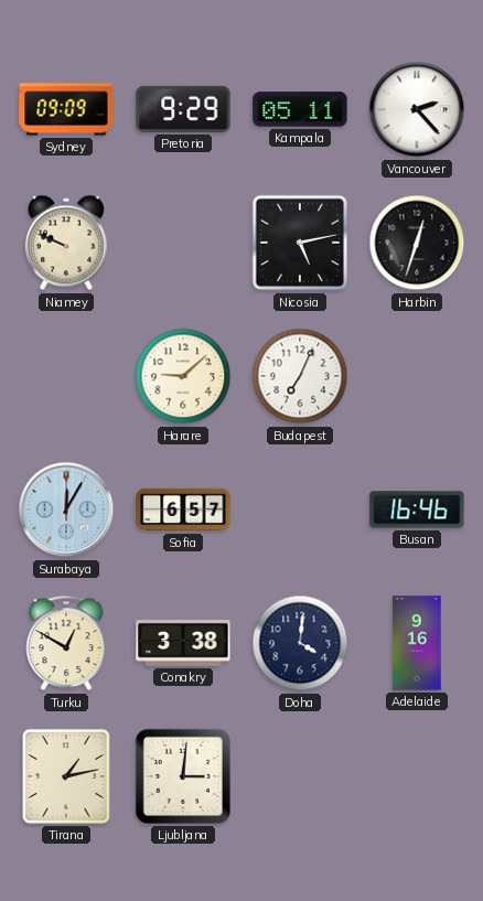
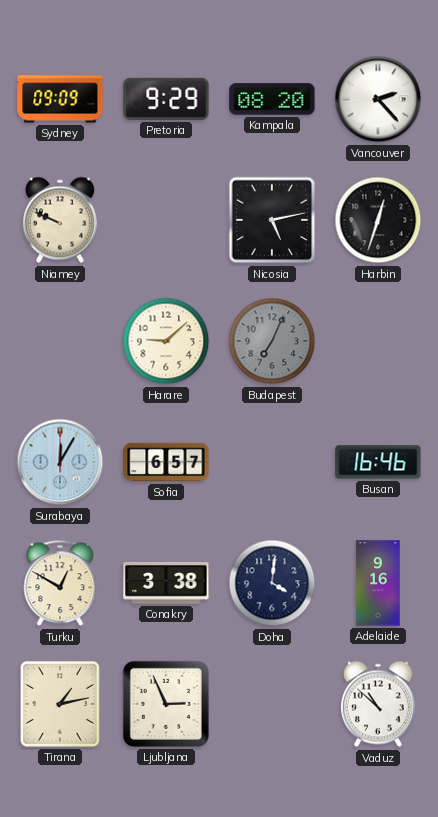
Kampala: 05:11 -> 08:20 (272, 99)
Budapest dial: white -> grey (272, 341)
Ljubljana: 3:01 -> 2:56 (166, 704)
Vaduz: none -> 10:52 (378, 704)
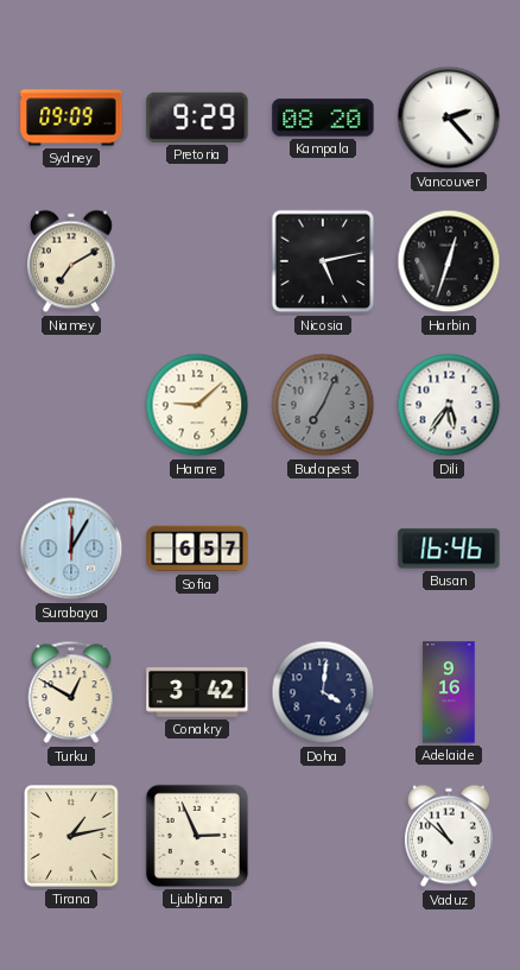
Niamey: 9:49 -> 7:10 (71, 261)
Dili: none -> 5:36 (449, 405)
Conakry: 3:38 -> 3:42 (197, 693)
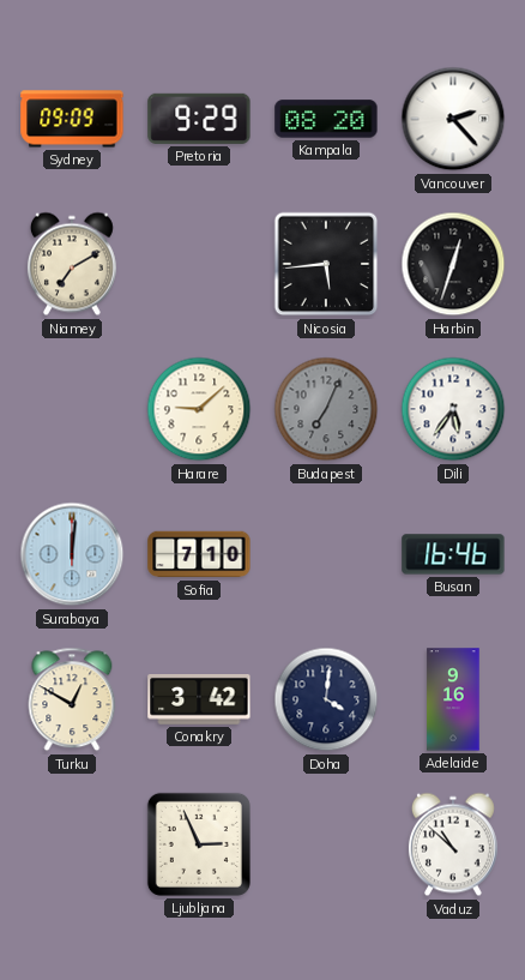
Nicosia: 5:13 -> 5:44 (326, 264)
Surabaya: 12:05 -> 12:01 (72, 554)
Sofia: 6:57 -> 7:10 (199, 554)
Tirana: 1:13 -> none (71, 836)
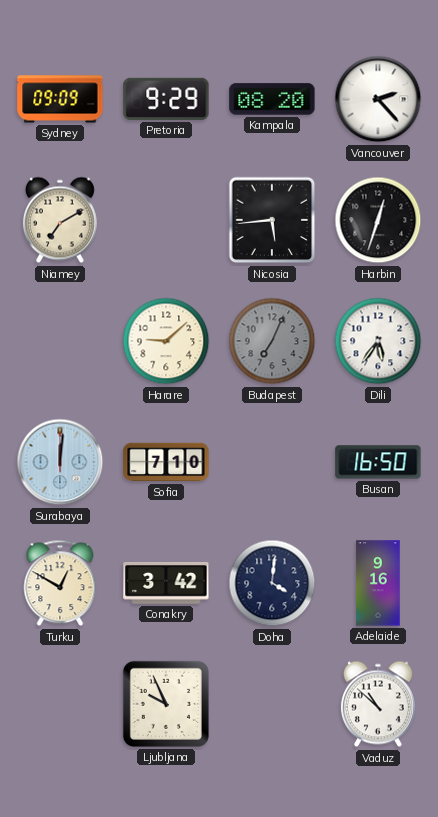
Busan: 16:46 -> 16:50 (378, 462)
Ljubljana: 2:56 -> 9:56 (166, 704)
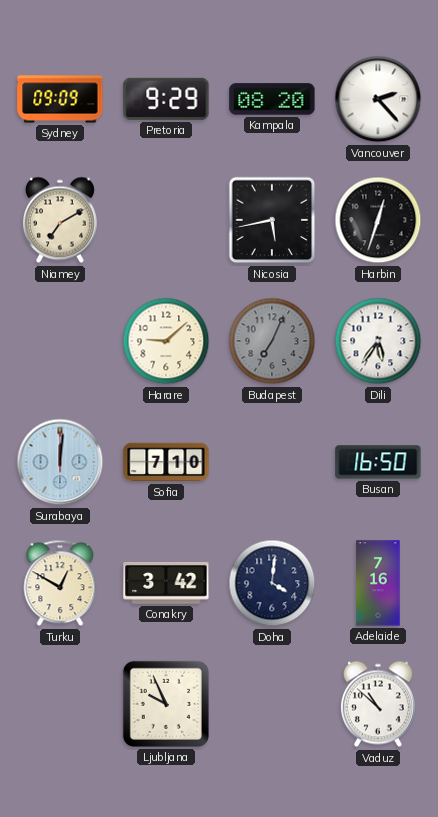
Nicosia: 5:44 -> 5:43 (272, 220)
Adelaide: 9:16 -> 7:16 (378, 583)
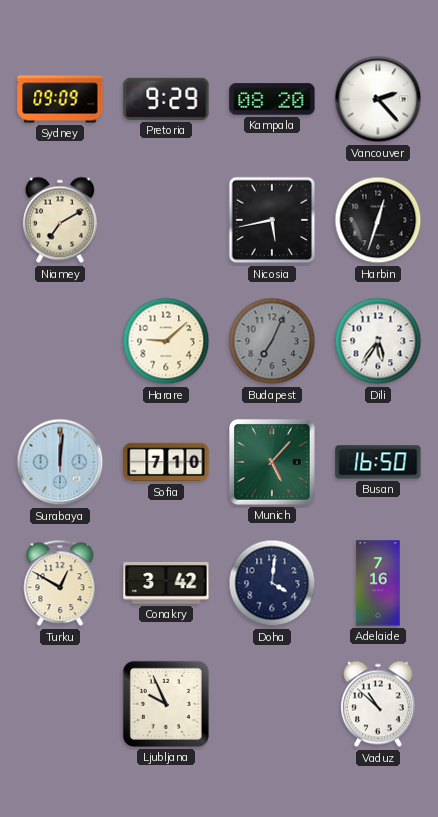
Munich: none -> 5:07 (273, 463)
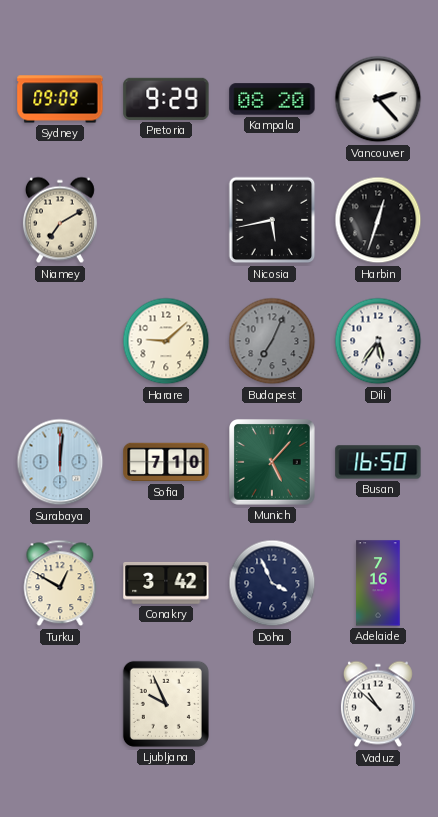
Doha: 4:01 -> 3:56 (272, 583)
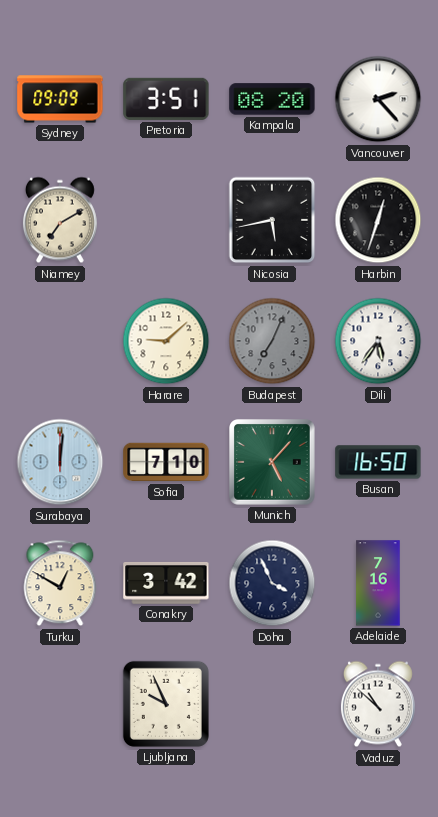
Pretoria: 9:29 -> 3:51 (166, 99)
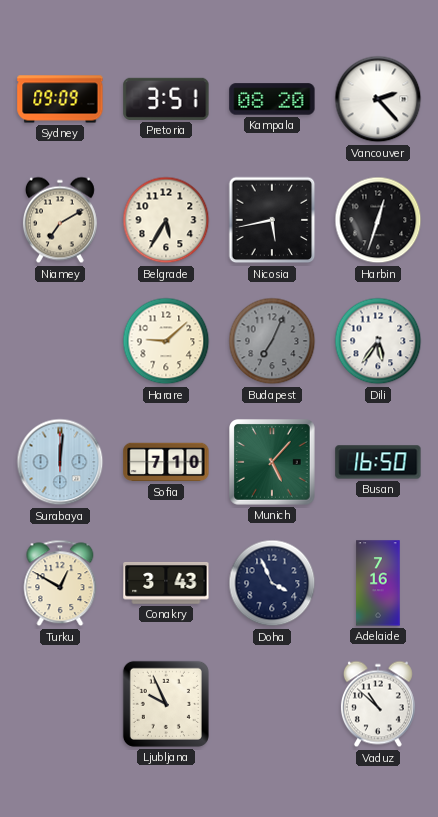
Belgrade: none -> 5:35 (166, 220)
Conakry: 3:42 -> 3:43 (166, 584)
